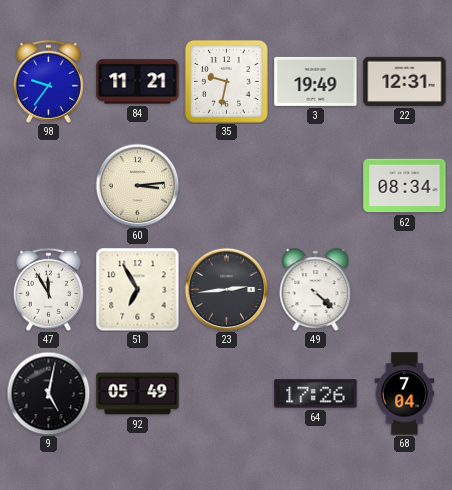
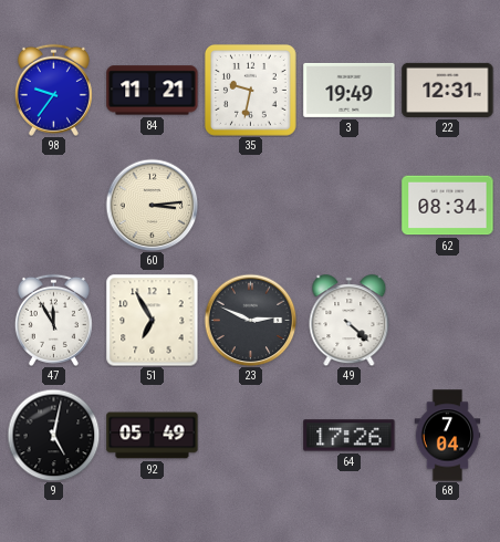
23: 2:44 -> 2:49 (250, 320)
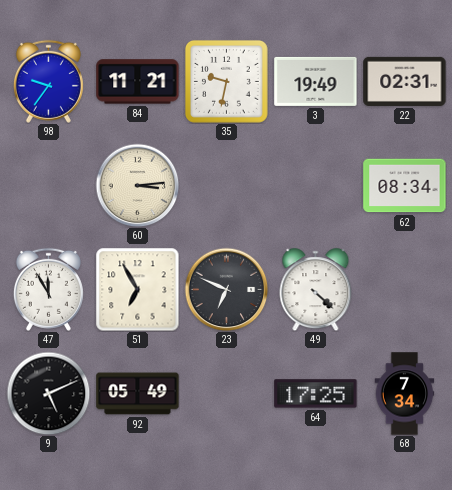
22: 12:31 -> 02:31 (405, 81)
23: 2:49 -> 6:49 (226, 289)
9: 5:02 -> 5:11 (48, 393)
64: 17:26 -> 17:25 (316, 394)
68: 7:04 -> 7:34 (405, 394)
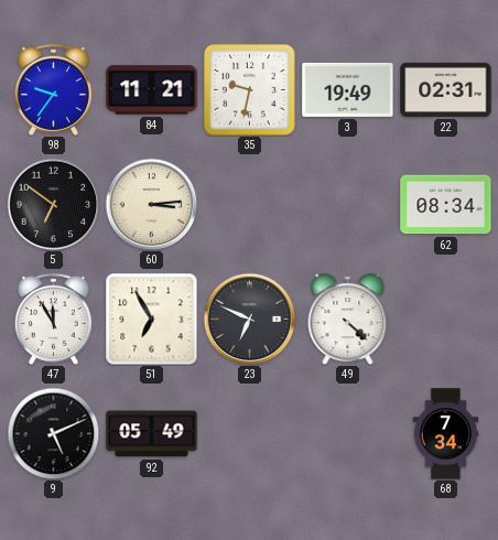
5: none -> 6:51 (53, 204)
64: 17:25 -> none (316, 394)
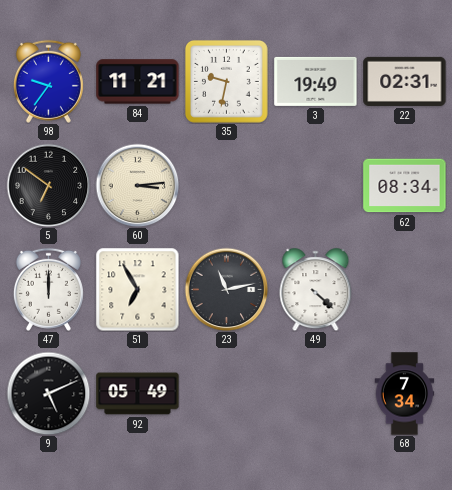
47: 11:55 -> 12:00 (48, 289)
23: 6:49 -> 11:13 (226, 289)
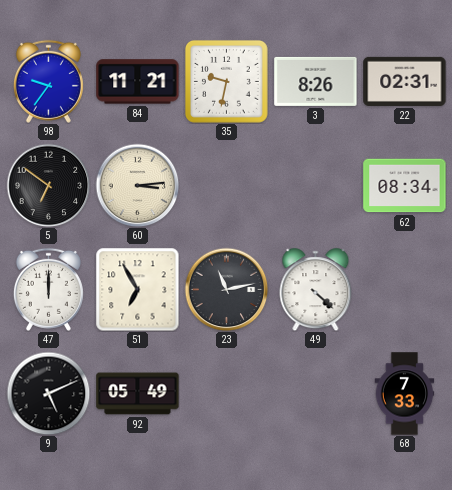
3: 19:49 -> 8:26 (316, 81)
68: 7:34 -> 7:33 (405, 394)
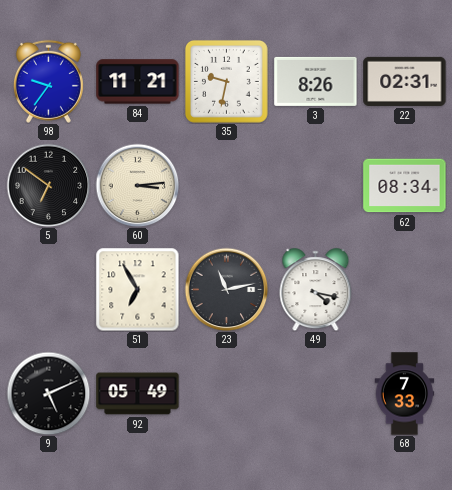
47: 12:00 -> none (48, 289)
49: 4:22 -> 4:17 (316, 290)
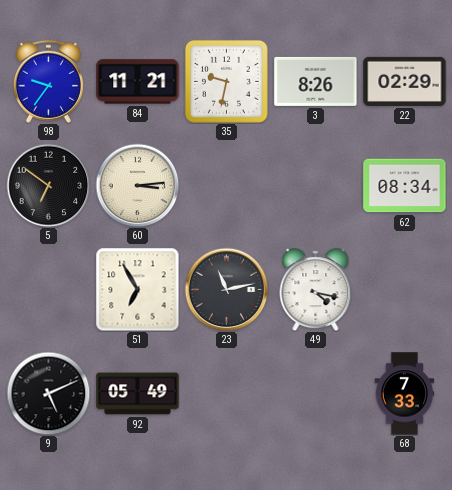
22: 02:31 -> 02:29 (405, 81)
